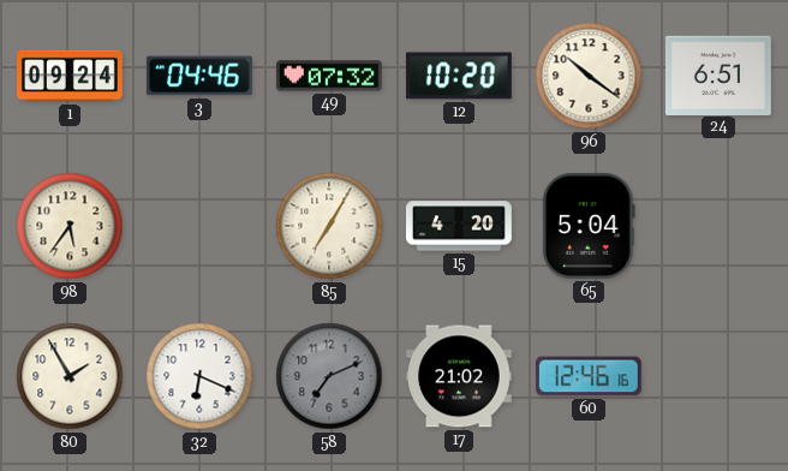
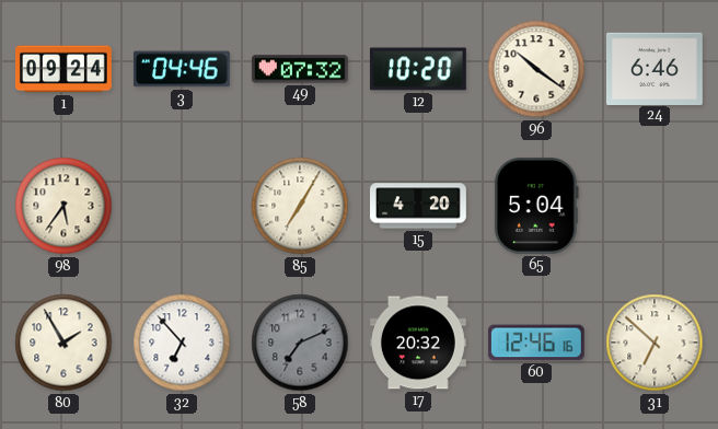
24: 6:51 -> 6:46 (655, 68)
32: 6:19 -> 6:53 (182, 343)
17: 21:02 -> 20:32 (418, 343)
31: none -> 6:52 (655, 343)
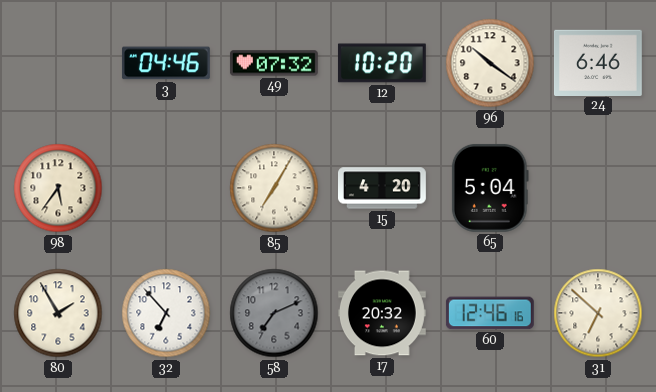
1: 09:24 -> none (65, 69)
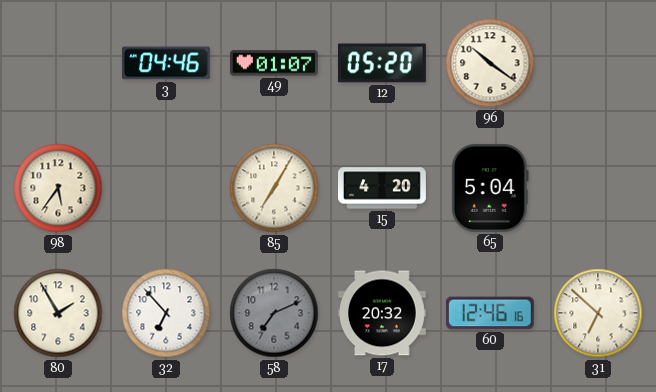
49: 07:32 -> 01:07 (274, 63)
12: 10:20 -> 05:20 (382, 63)
24: 6:46 -> none (598, 62)
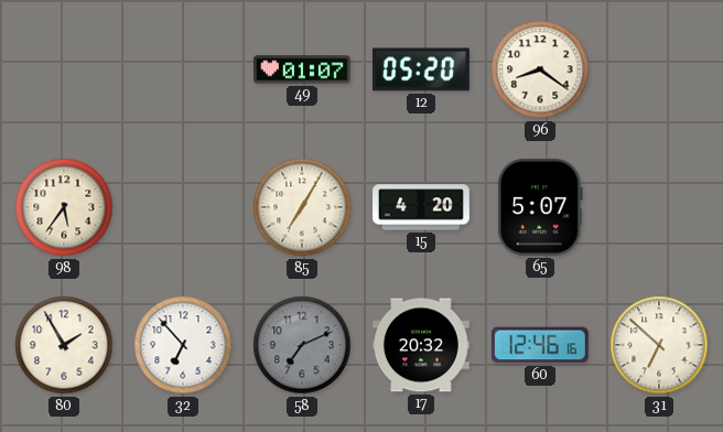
3: 04:46 -> none (166, 63)
96: 10:21 -> 8:21 (540, 69)
65: 5:04 -> 5:07 (540, 207)
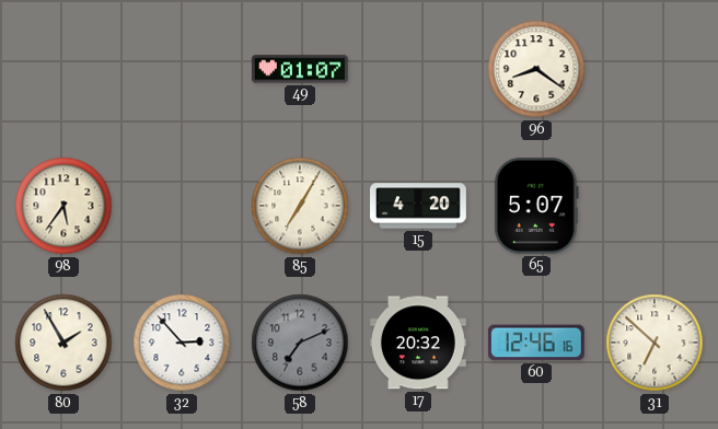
12: 05:20 -> none (421, 69)
32: 6:53 -> 2:53 (182, 343)
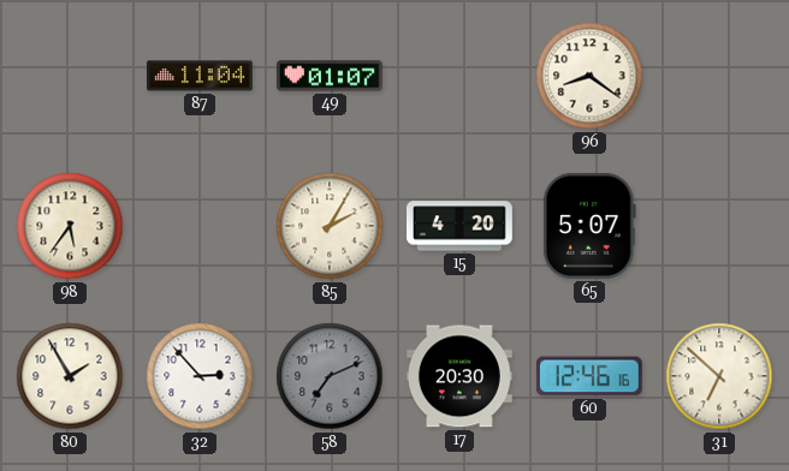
87: none -> 11:04 (200, 76)
85: 7:05 -> 2:05 (330, 226)
17: 20:32 -> 20:30 (459, 376)
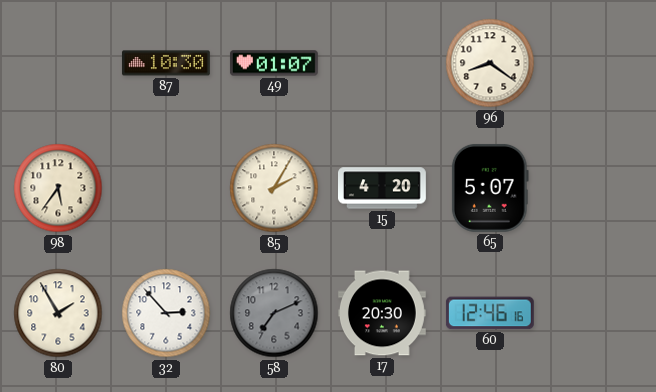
87: 11:04 -> 10:30 (166, 63)
31: 6:52 -> none (719, 376)
